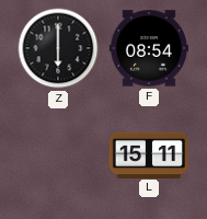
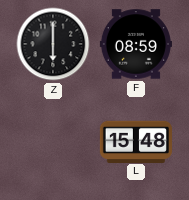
F: 08:54 -> 08:59 (136, 44)
L: 15:11 -> 15:48 (136, 141)
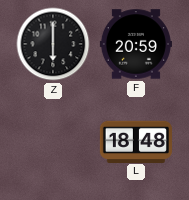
F: 08:59 -> 20:59 (136, 44)
L: 15:48 -> 18:48 (136, 141)
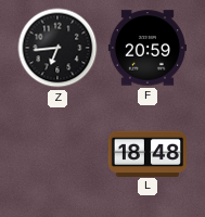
Z: 6:00 -> 6:44 (57, 48)
